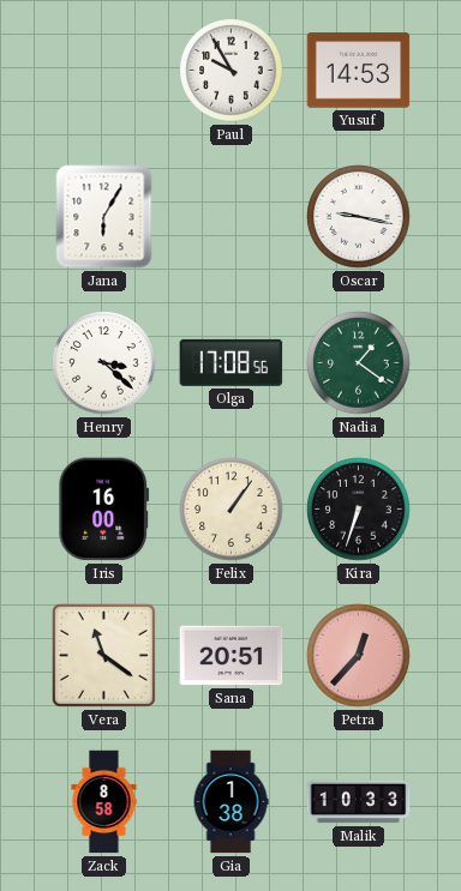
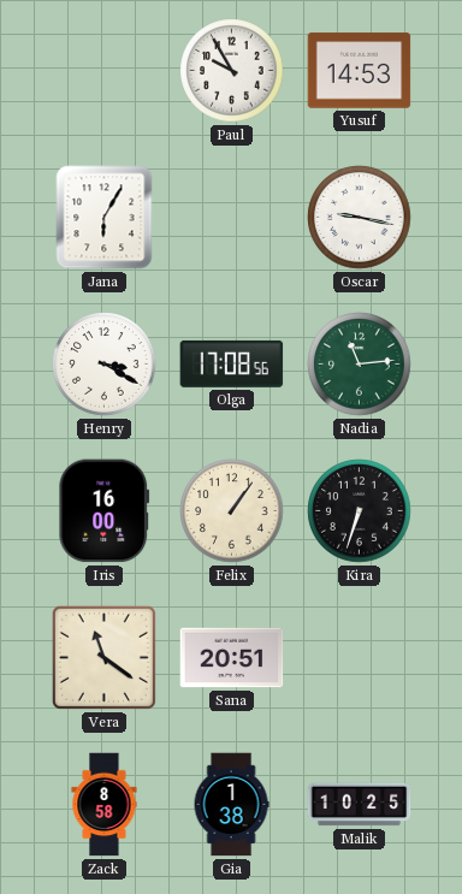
Henry: 3:22 -> 3:20 (105, 365)
Nadia: 1:21 -> 11:14 (360, 365)
Petra: 12:37 -> none (359, 656)
Malik: 10:33 -> 10:25 (360, 805)
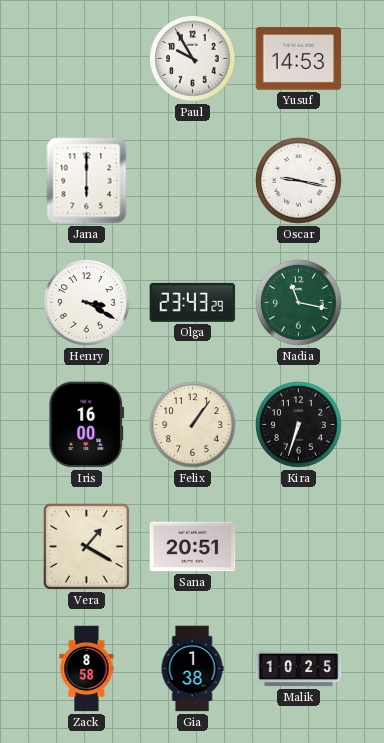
Jana: 6:05 -> 6:00 (87, 181)
Olga: 17:08 -> 23:43 (193, 302)
Nadia: 11:14 -> 11:17 (299, 303)
Vera: 11:21 -> 1:20 (86, 546)
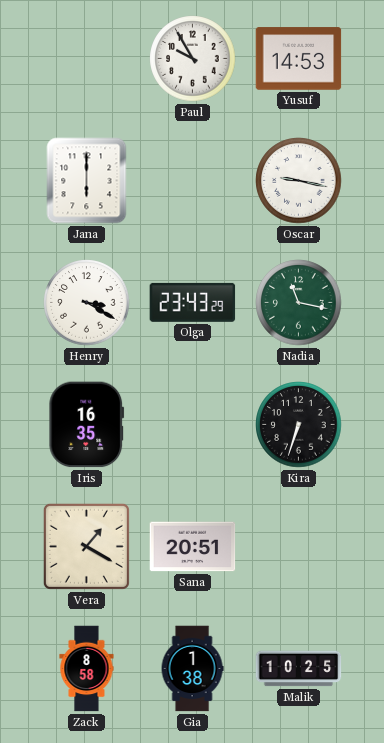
Iris: 16:00 -> 16:35 (87, 425)
Felix: 1:06 -> none (193, 425)
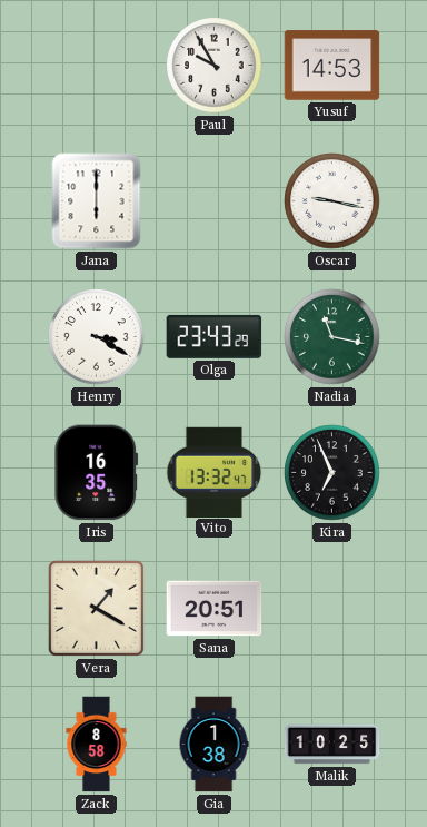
Vito: none -> 13:32 (215, 472)
Kira: 6:33 -> 6:56 (332, 473)
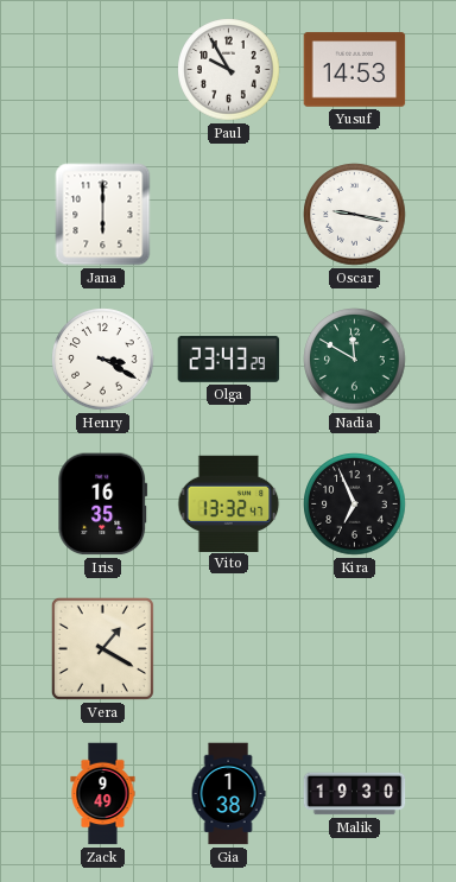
Nadia: 11:17 -> 11:50 (355, 360)
Sana: 20:51 -> none (215, 609)
Zack: 8:58 -> 9:49 (103, 794)
Malik: 10:25 -> 19:30 (355, 794)
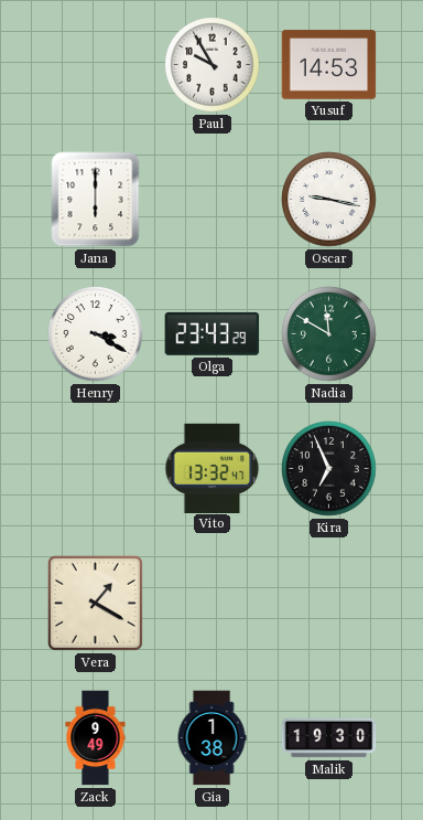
Iris: 16:35 -> none (103, 505)
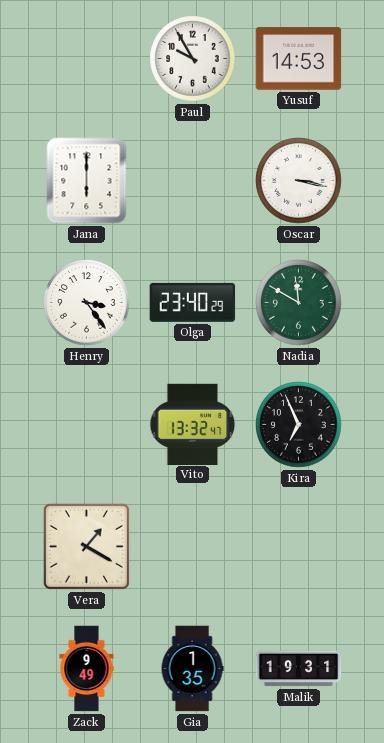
Oscar: 9:17 -> 3:17 (299, 181)
Henry: 3:20 -> 3:24 (87, 303)
Olga: 23:43 -> 23:40 (193, 302)
Gia: 1:38 -> 1:35 (192, 669)
Malik: 19:30 -> 19:31 (299, 669)
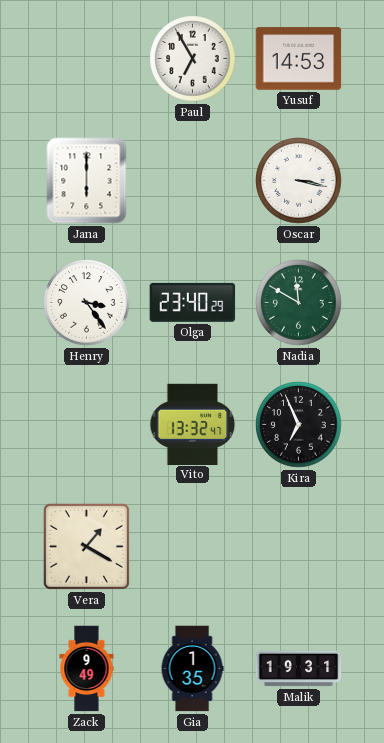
Paul: 9:55 -> 6:55 (193, 59)
